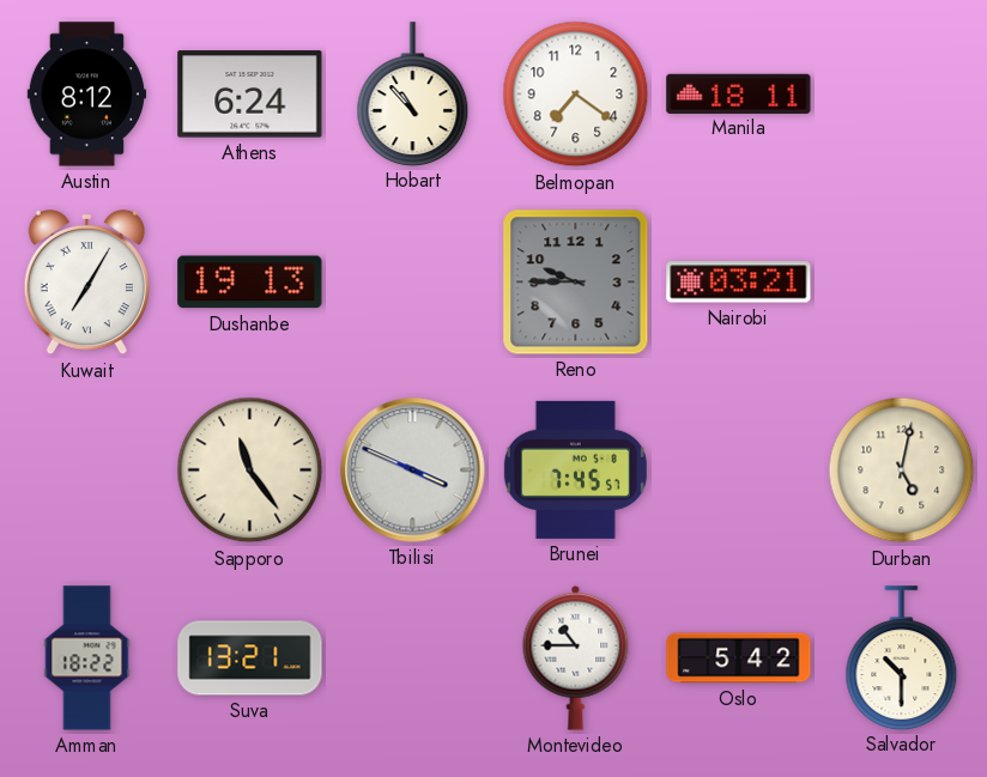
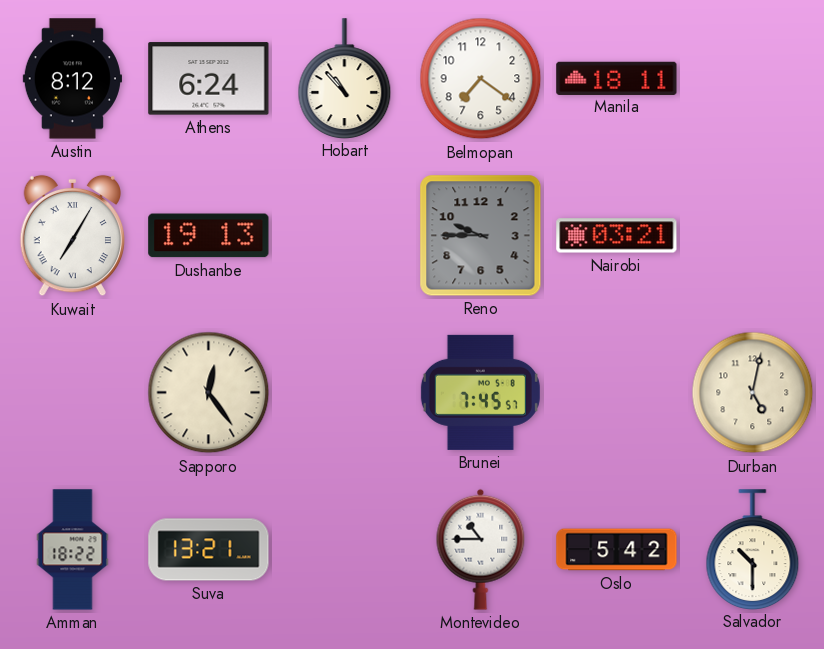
Sapporo: 11:24 -> 12:24 (209, 393)
Tbilisi: 3:49 -> none (413, 471)
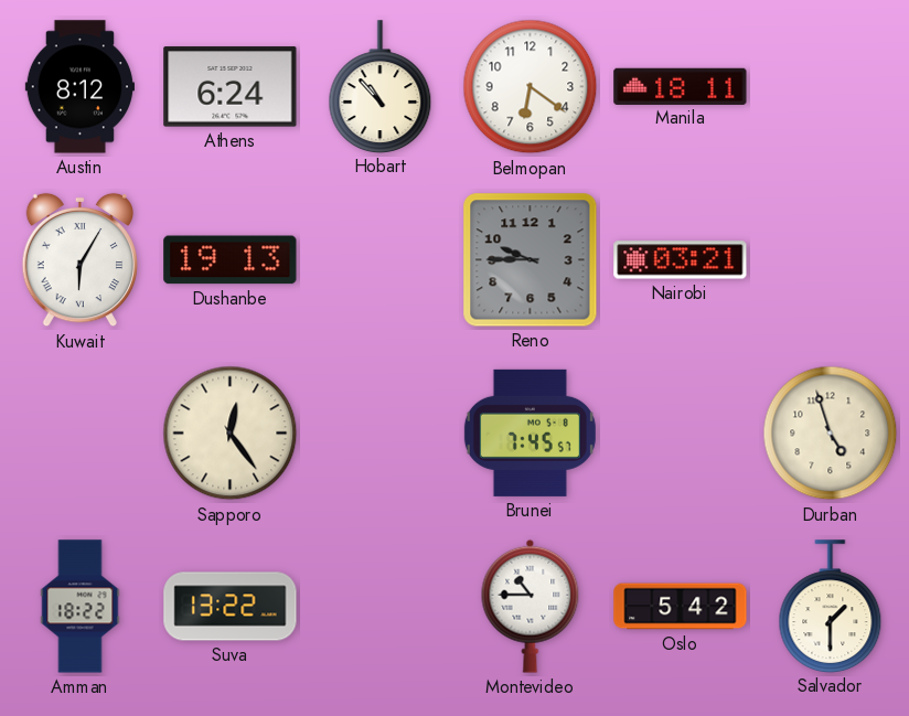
Belmopan: 7:21 -> 6:21 (531, 87)
Kuwait: 7:05 -> 6:05 (81, 260)
Durban: 5:02 -> 4:57 (831, 434)
Suva: 13:21 -> 13:22 (231, 607)
Salvador: 10:30 -> 1:30 (831, 606)
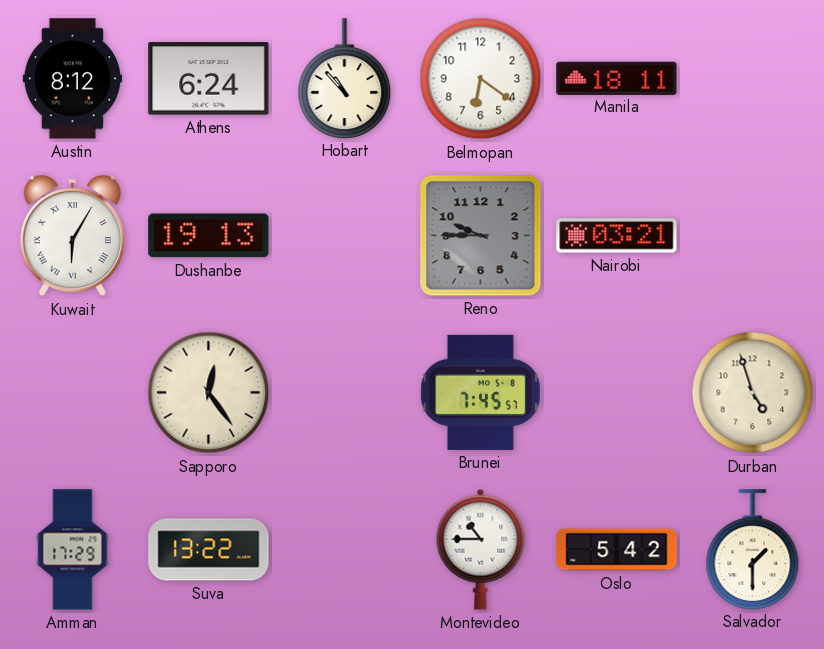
Amman: 18:22 -> 17:29 (73, 550)
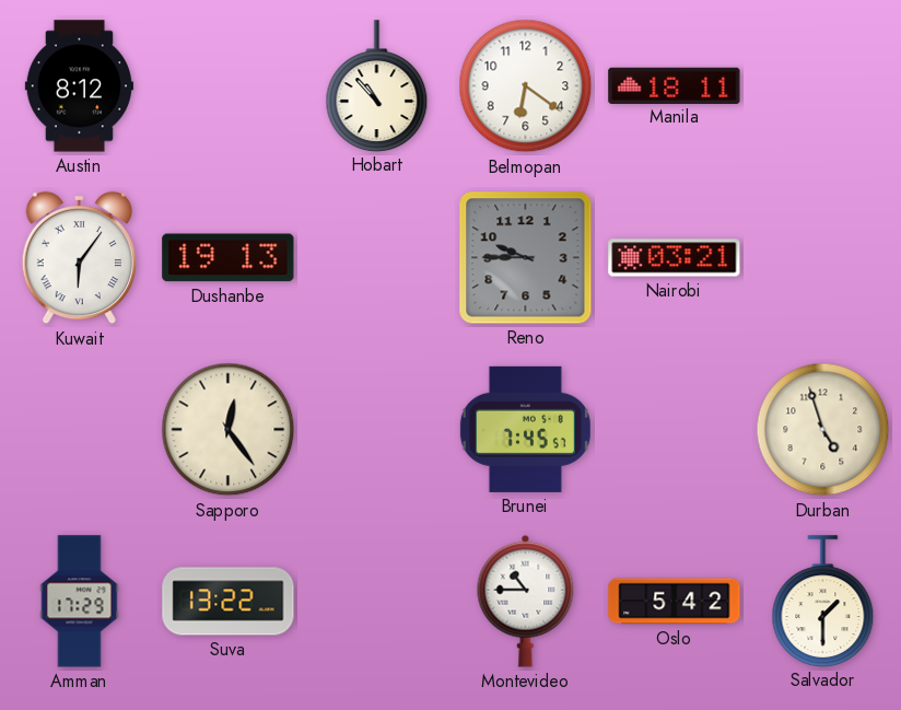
Athens: 6:24 -> none (209, 79)
Kuwait: 6:05 -> 6:06 (80, 258)
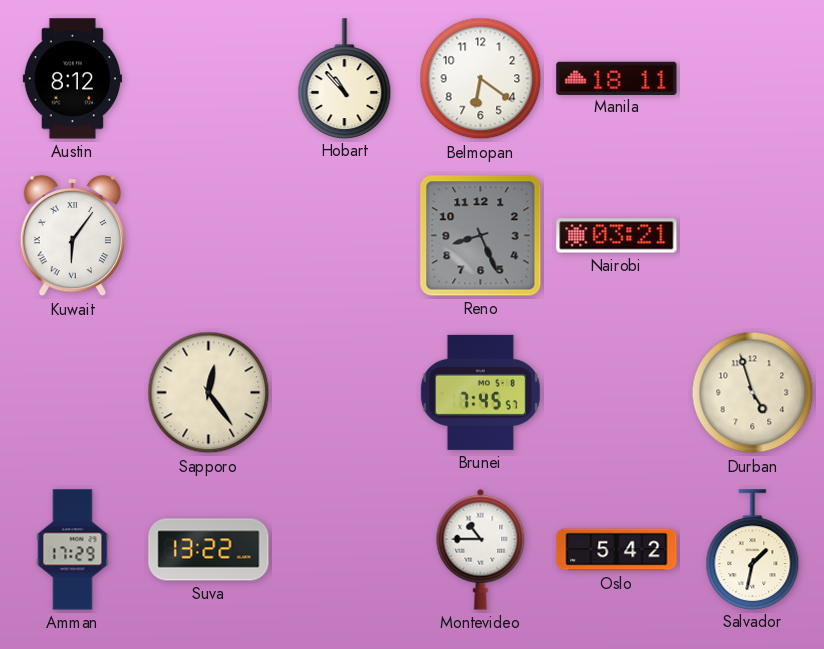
Dushanbe: 19:13 -> none (229, 258)
Reno: 9:45 -> 8:26 (481, 236)
Salvador: 1:30 -> 1:32 (753, 549)
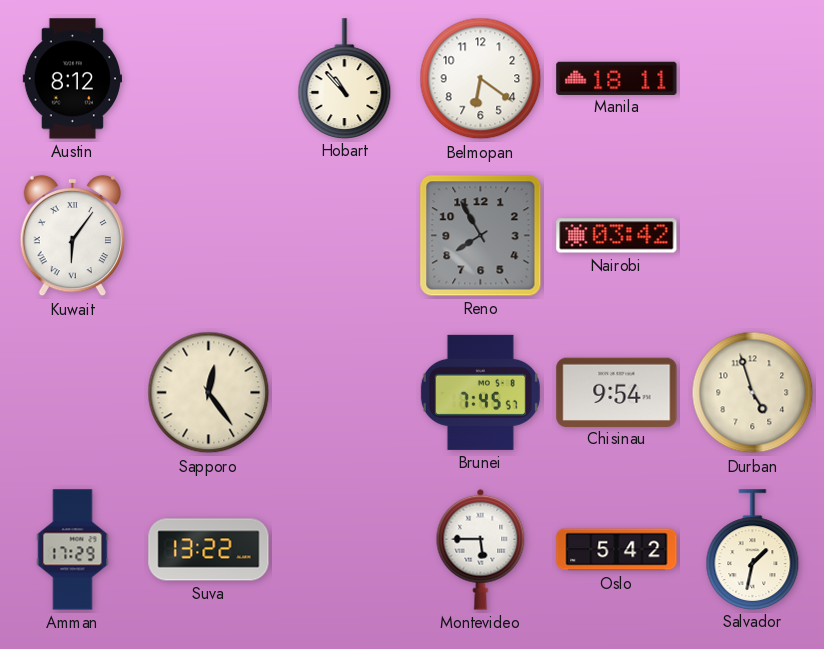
Reno: 8:26 -> 7:55 (481, 236)
Nairobi: 03:21 -> 03:42 (617, 236)
Chisinau: none -> 9:54 (617, 392)
Montevideo: 10:45 -> 5:45 (481, 549)
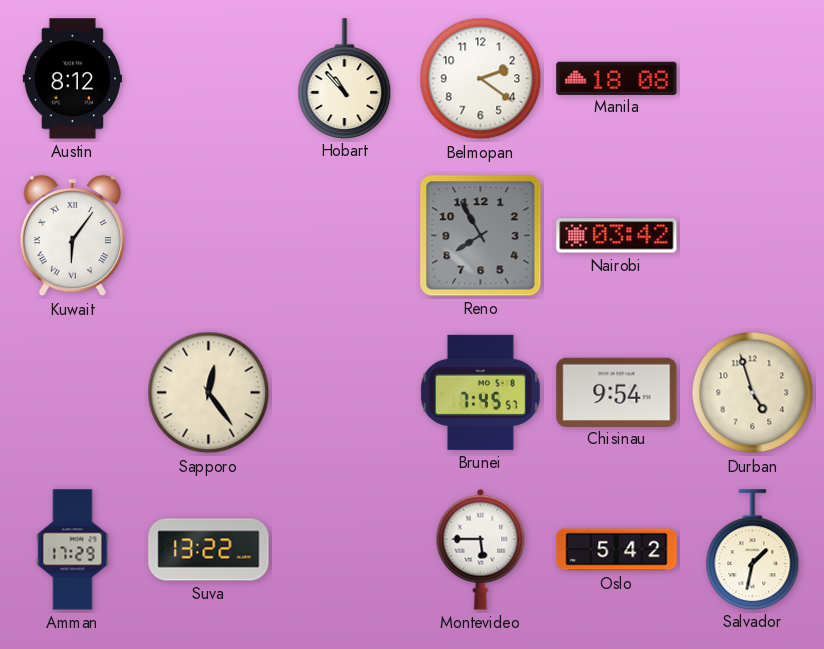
Belmopan: 6:21 -> 2:21 (481, 79)
Manila: 18:11 -> 18:08 (617, 78)
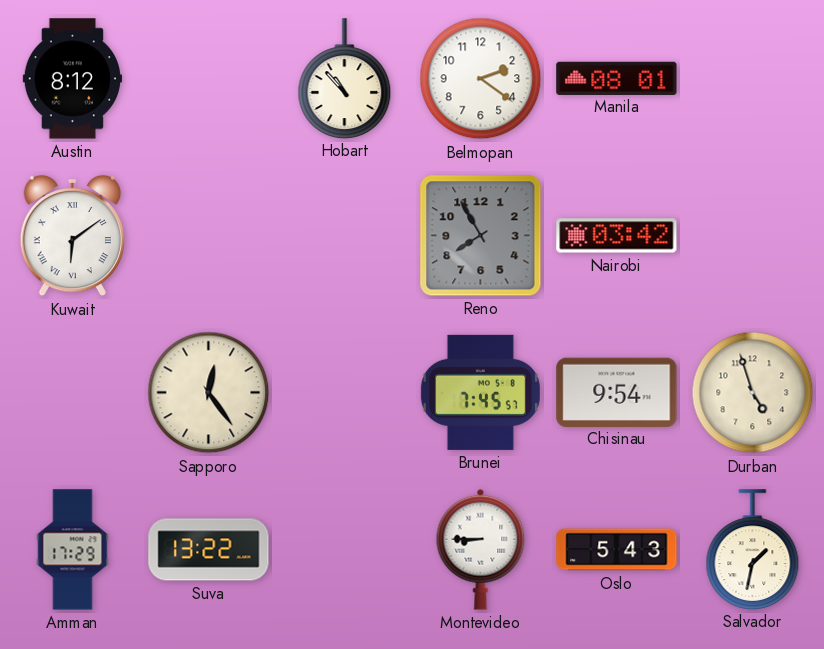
Manila: 18:08 -> 08:01 (617, 78)
Kuwait: 6:06 -> 6:09 (73, 236)
Montevideo: 5:45 -> 8:45 (481, 549)
Oslo: 5:42 -> 5:43 (617, 550)
